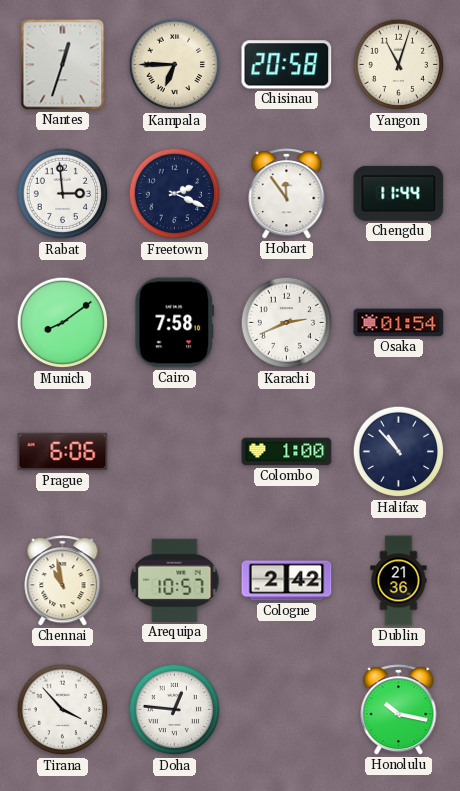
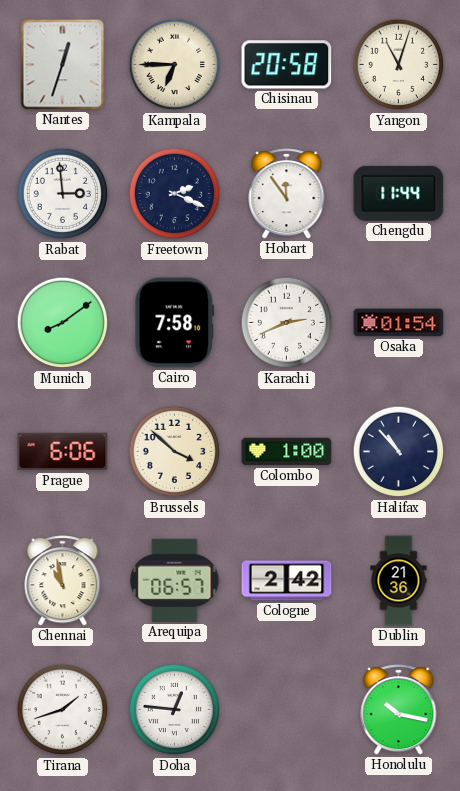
Brussels: none -> 3:52 (175, 452)
Arequipa: 10:57 -> 06:57 (175, 580)
Tirana: 3:53 -> 1:42 (63, 710)
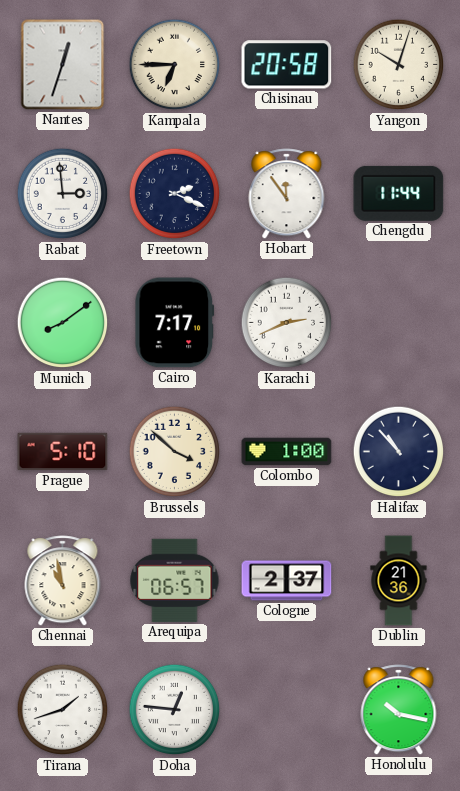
Yangon: 11:03 -> 10:03 (399, 65)
Cairo: 7:58 -> 7:17 (175, 323)
Osaka: 01:54 -> none (399, 323)
Prague: 6:06 -> 5:10 (63, 452)
Cologne: 2:42 -> 2:37 (287, 581)
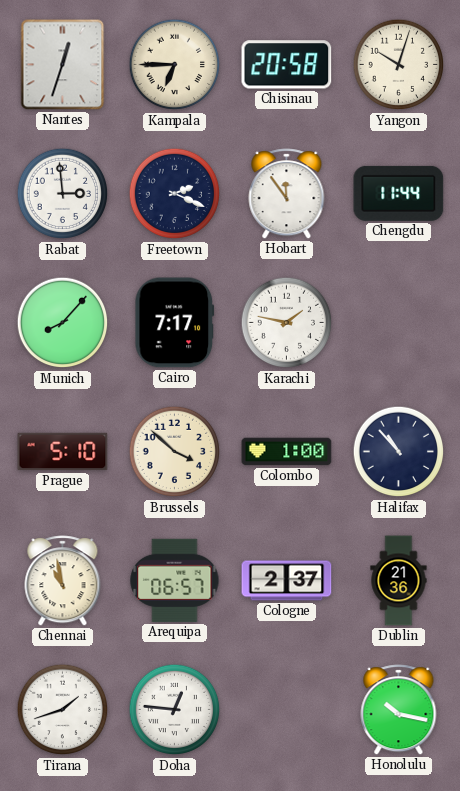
Munich: 8:09 -> 8:07 (63, 323)
Karachi: 2:41 -> 1:47 (287, 323)
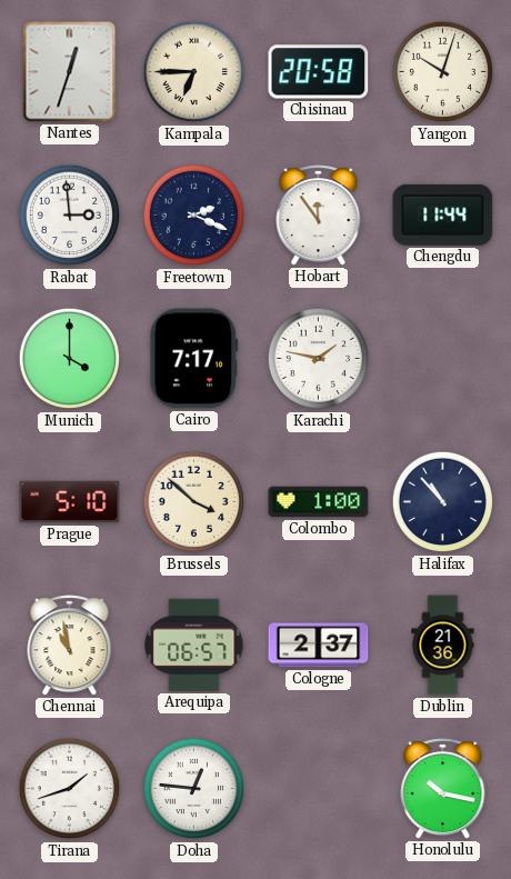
Munich: 8:07 -> 4:00 (70, 359)
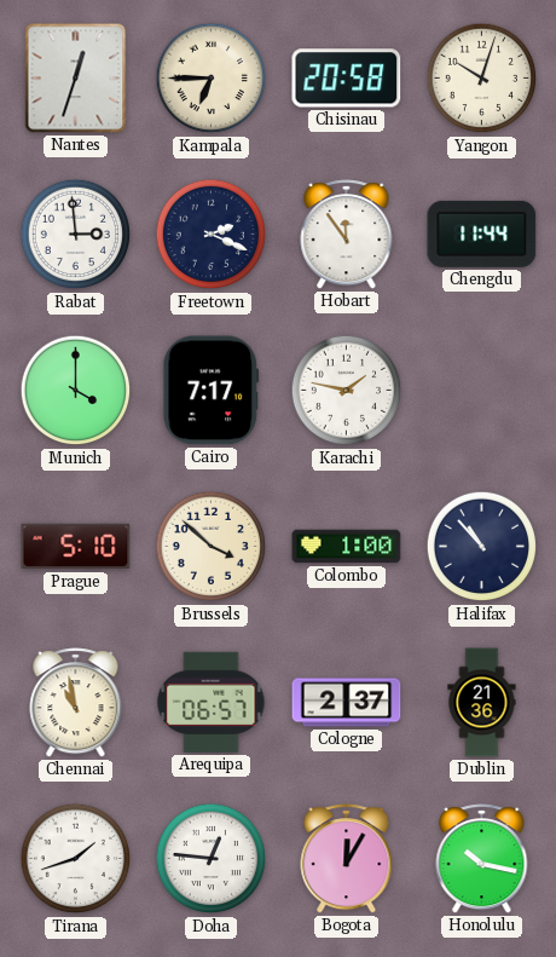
Bogota: none -> 12:05 (347, 859)
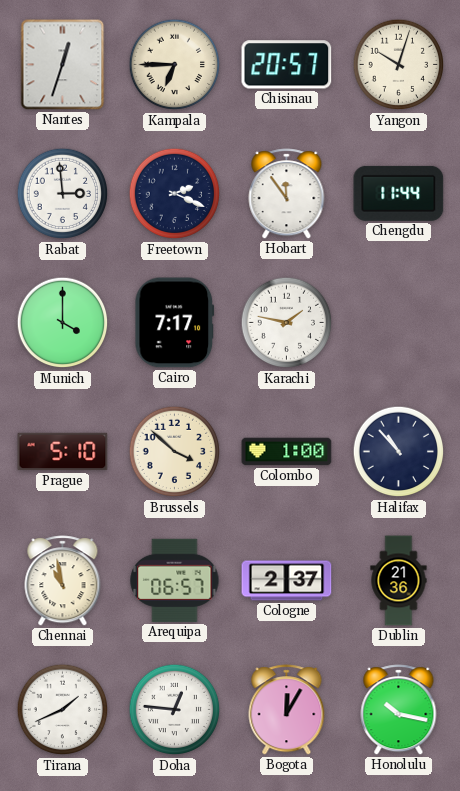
Chisinau: 20:58 -> 20:57 (287, 65)
Tirana: 1:42 -> 1:41 (63, 710)
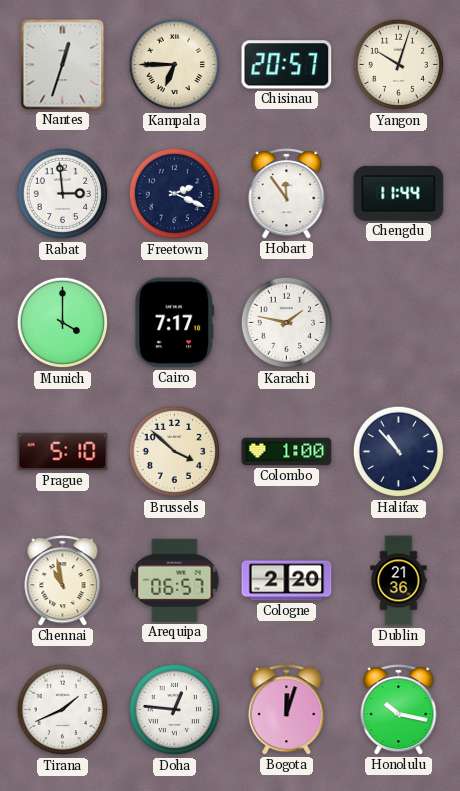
Cologne: 2:37 -> 2:20 (287, 581)
Bogota: 12:05 -> 12:03 (287, 710)
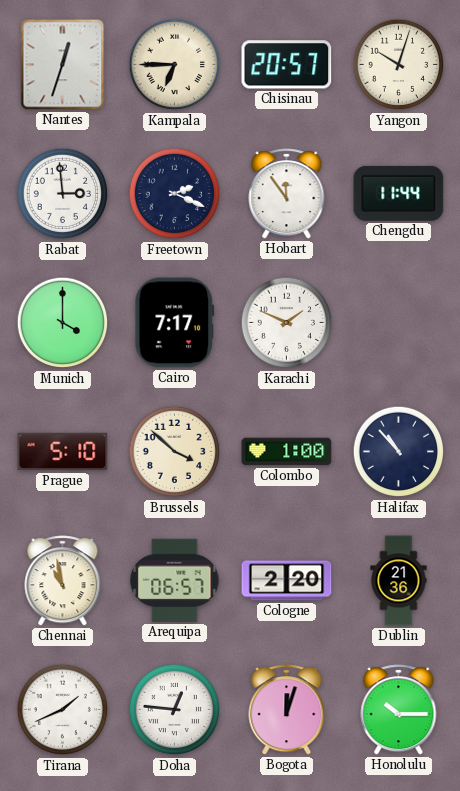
Karachi: 1:47 -> 1:49 (287, 323)
Honolulu: 10:17 -> 10:15 (399, 710)
